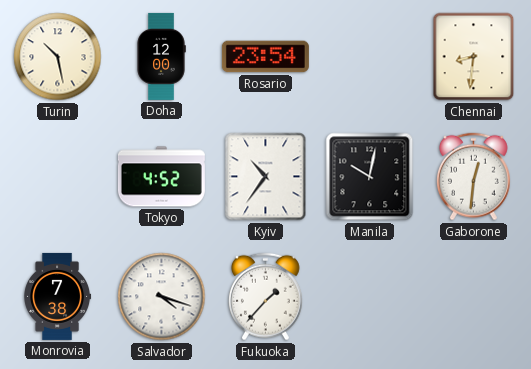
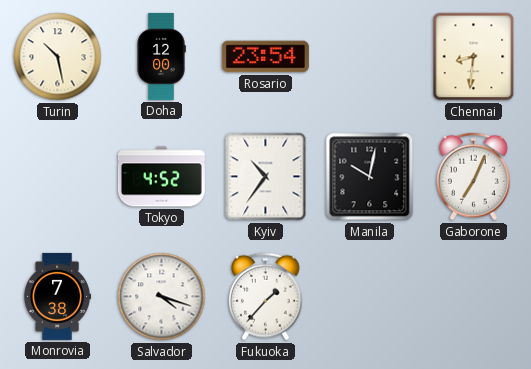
Gaborone: 12:31 -> 7:04 (473, 177)
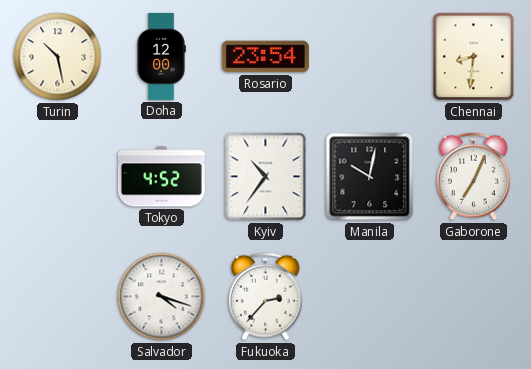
Monrovia: 7:38 -> none (58, 296)
Fukuoka: 1:37 -> 2:37 (265, 297)
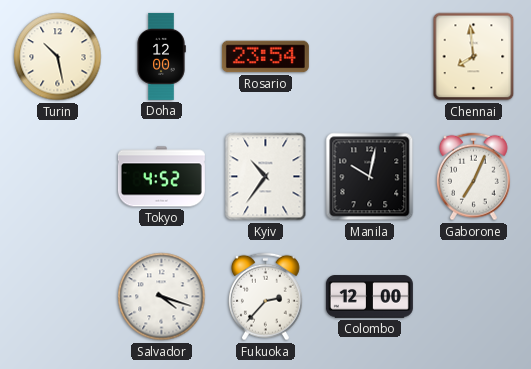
Chennai: 8:31 -> 7:59 (474, 57)
Colombo: none -> 12:00 (369, 297)
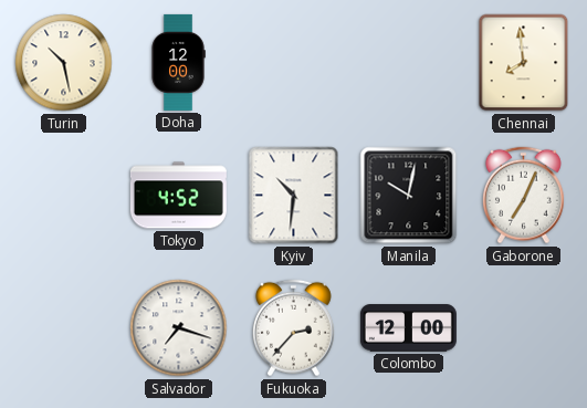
Rosario: 23:54 -> none (265, 57)
Kyiv: 10:36 -> 10:31 (294, 196)
Salvador: 4:18 -> 7:18 (179, 328)
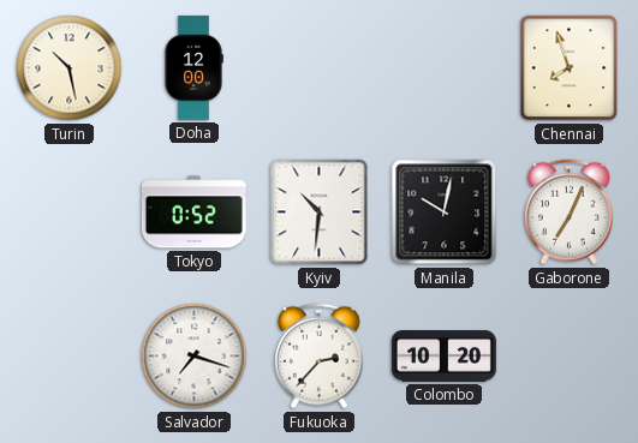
Chennai: 7:59 -> 7:57 (570, 68)
Tokyo: 4:52 -> 0:52 (193, 212)
Colombo: 12:00 -> 10:20 (443, 357)
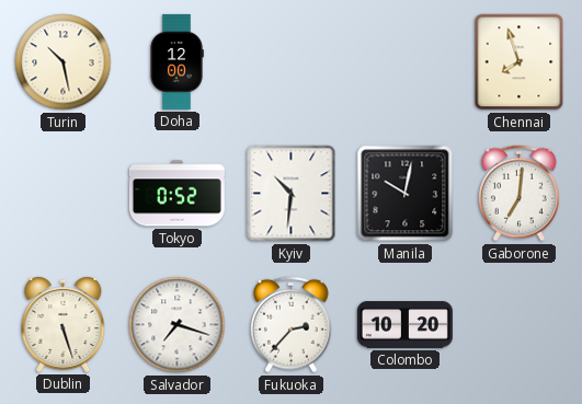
Gaborone: 7:04 -> 7:01 (518, 194)
Dublin: none -> 5:27 (64, 325)
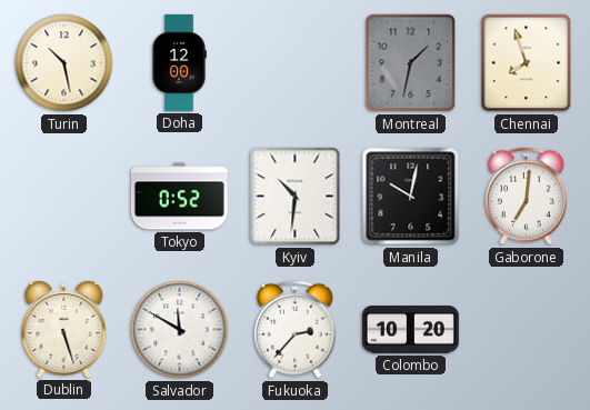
Montreal: none -> 1:32 (411, 63)
Salvador: 7:18 -> 11:50 (180, 330)
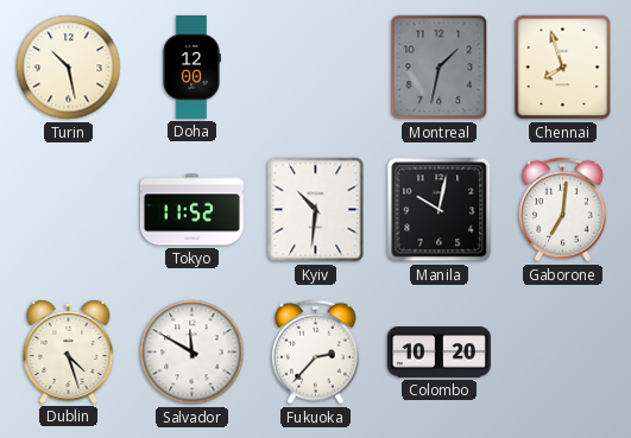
Tokyo: 0:52 -> 11:52 (191, 210)
Dublin: 5:27 -> 4:27 (69, 353)
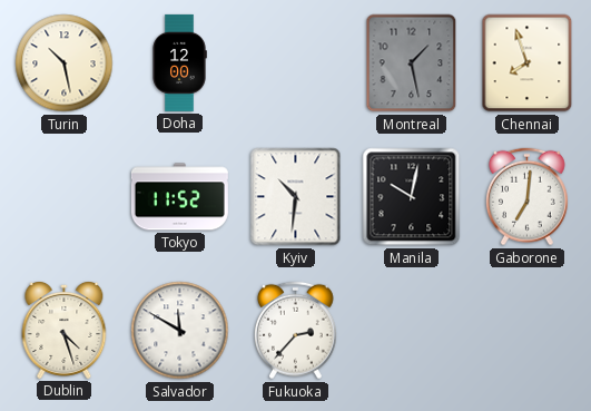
Montreal: 1:32 -> 1:28 (412, 63)
Colombo: 10:20 -> none (438, 353)
